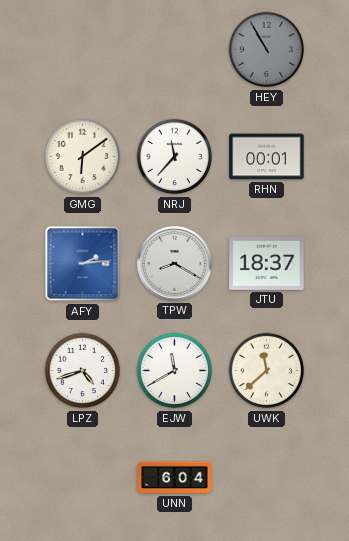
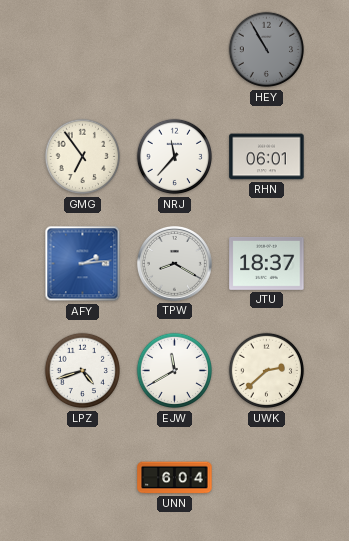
GMG: 6:09 -> 6:54 (83, 157)
RHN: 00:01 -> 06:01 (267, 157)
UWK: 11:38 -> 2:38 (267, 371)
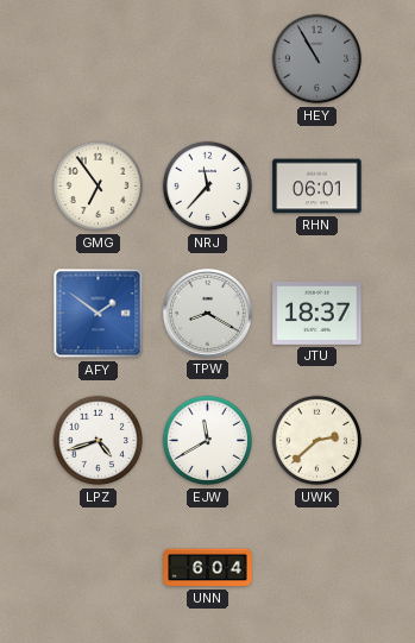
AFY: 2:14 -> 1:51 (99, 314)
